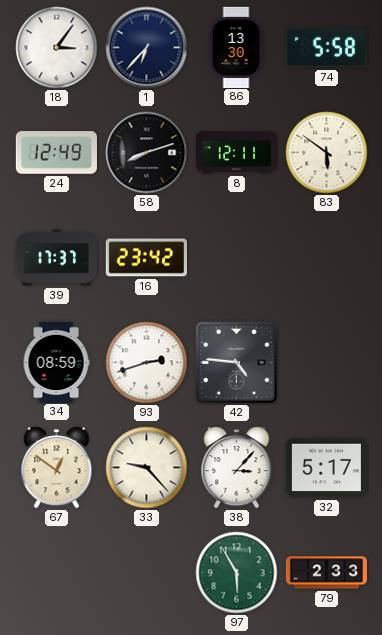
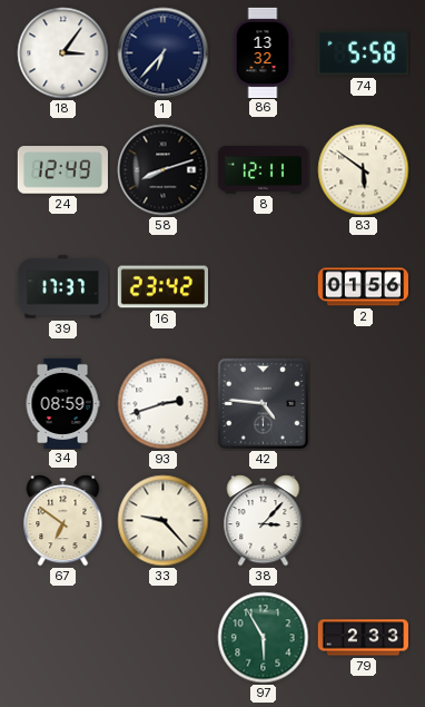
86: 13:30 -> 13:32 (263, 52)
2: none -> 01:56 (363, 287)
67: 12:51 -> 6:51 (63, 521)
32: 5:17 -> none (326, 468)
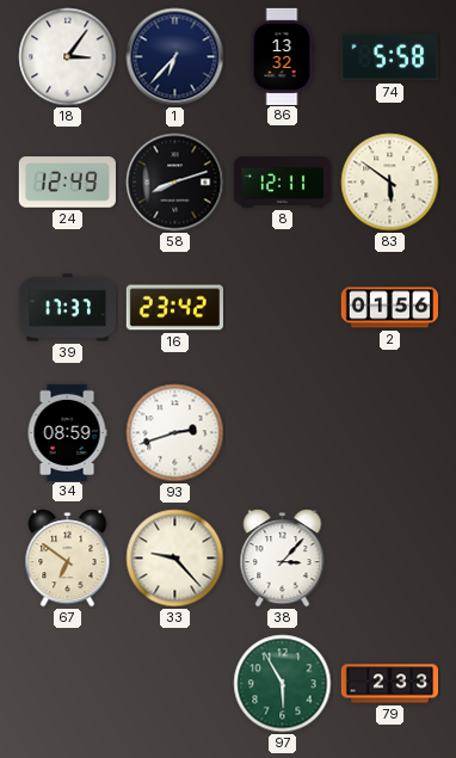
42: 4:46 -> none (263, 403)
